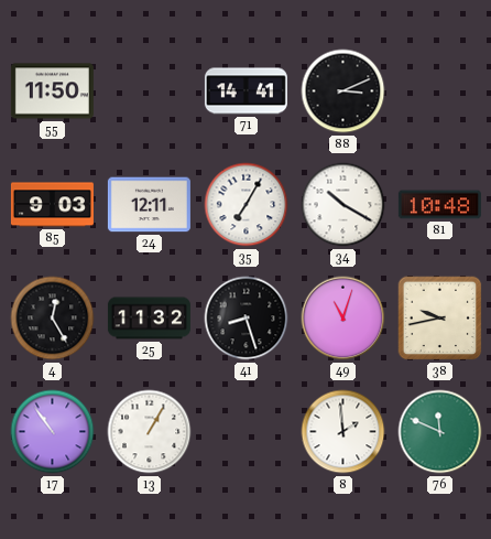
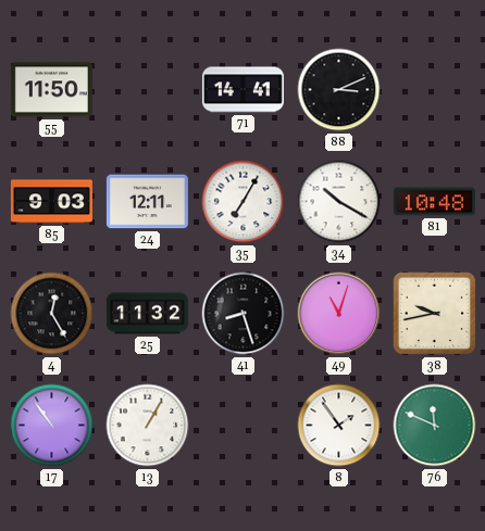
8: 1:59 -> 1:54 (339, 426)
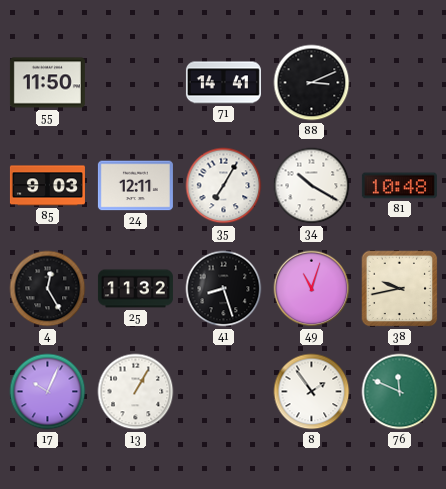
17: 10:54 -> 10:04 (48, 392)
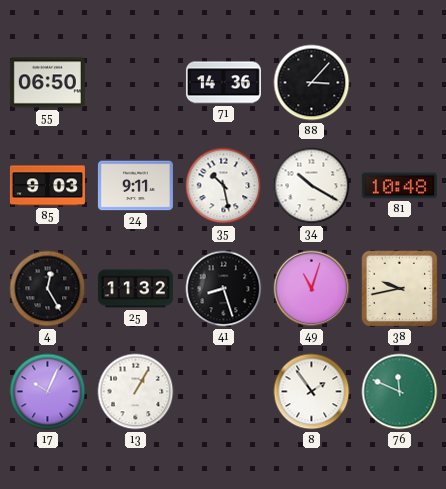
55: 11:50 -> 06:50 (47, 83)
71: 14:41 -> 14:36 (223, 83)
88: 3:11 -> 3:07 (312, 83)
24: 12:11 -> 9:11 (135, 186)
35: 7:05 -> 10:28 (224, 186)
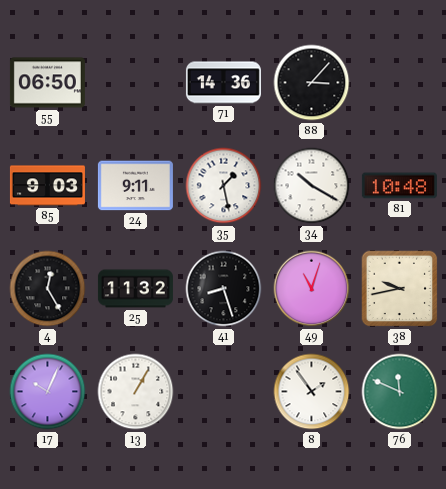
35: 10:28 -> 1:28 (224, 186)
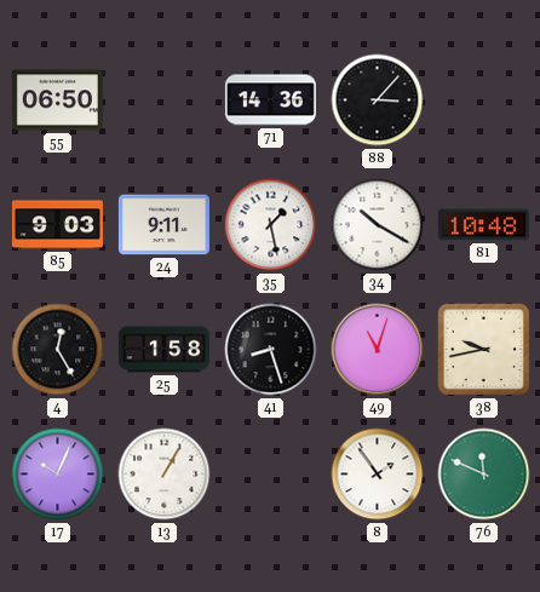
25: 11:32 -> 1:58 (163, 350)
